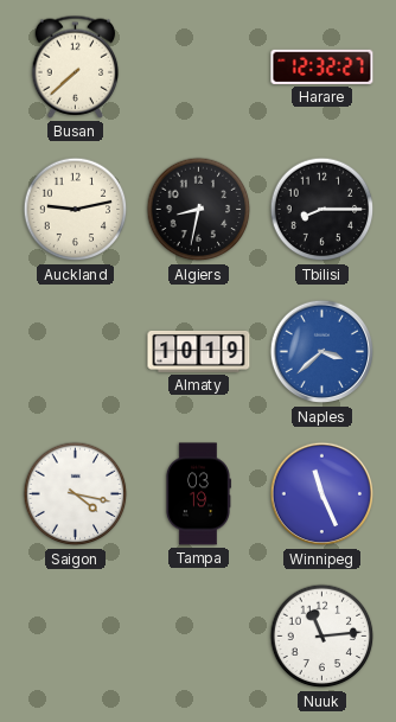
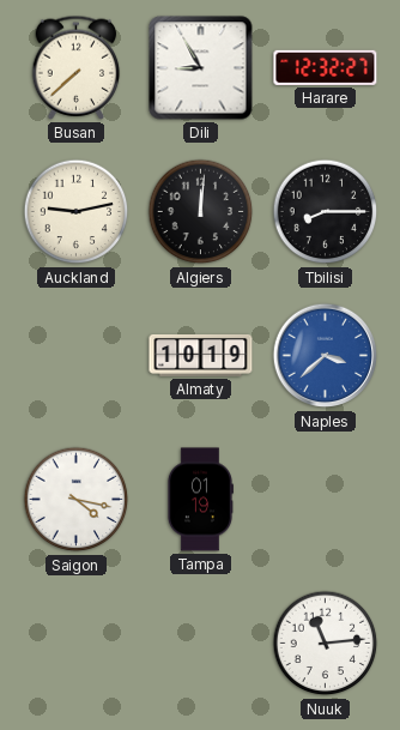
Dili: none -> 8:55 (201, 68)
Algiers: 8:32 -> 12:01 (201, 212)
Tampa: 03:19 -> 01:19 (200, 500)
Winnipeg: 11:26 -> none (322, 494)
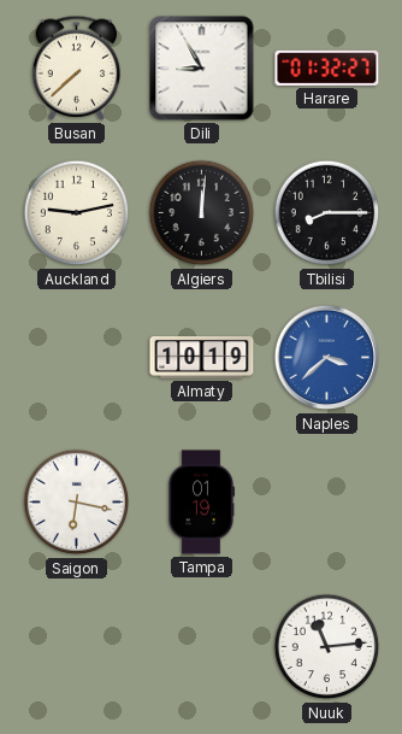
Harare: 12:32 -> 01:32 (327, 67)
Saigon: 4:17 -> 6:17 (77, 503)
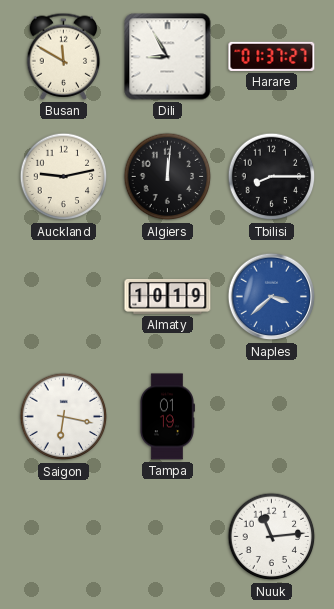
Busan: 7:38 -> 11:50 (64, 56)
Harare: 01:32 -> 01:37 (272, 56)
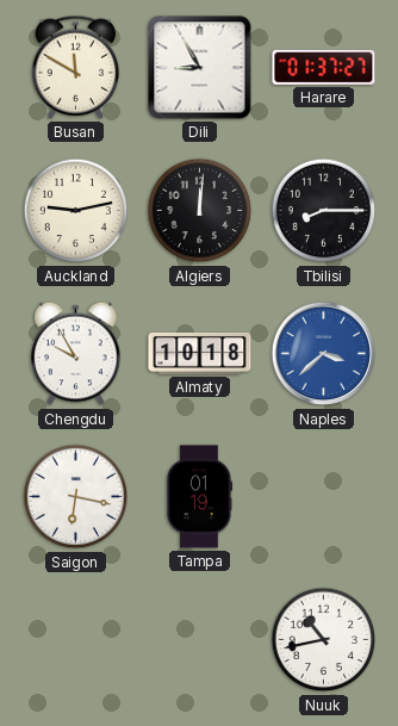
Chengdu: none -> 9:55 (76, 354)
Almaty: 10:19 -> 10:18 (200, 353)
Nuuk: 11:14 -> 10:43 (324, 640)
